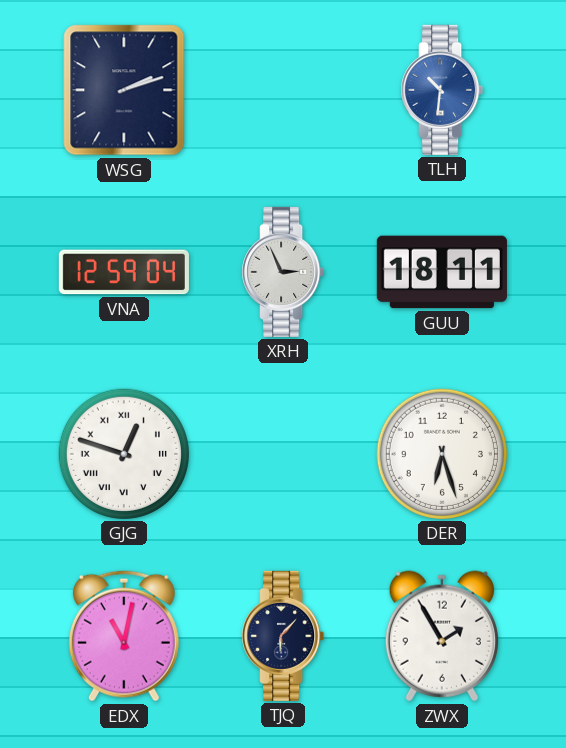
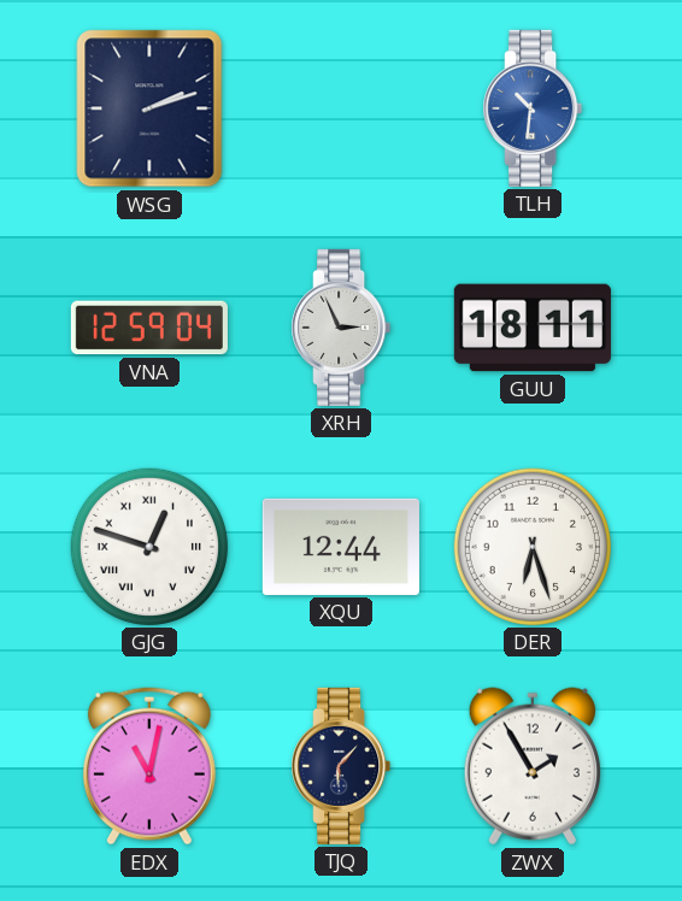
XQU: none -> 12:44 (341, 547)
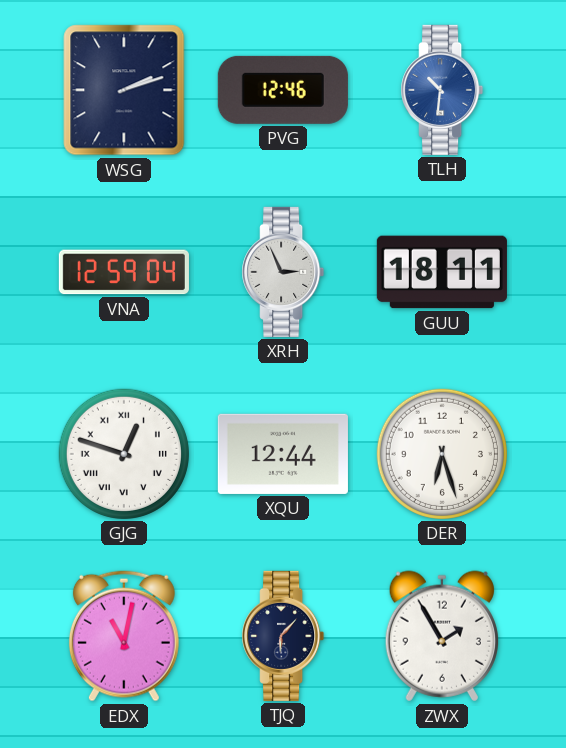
PVG: none -> 12:46 (283, 90)
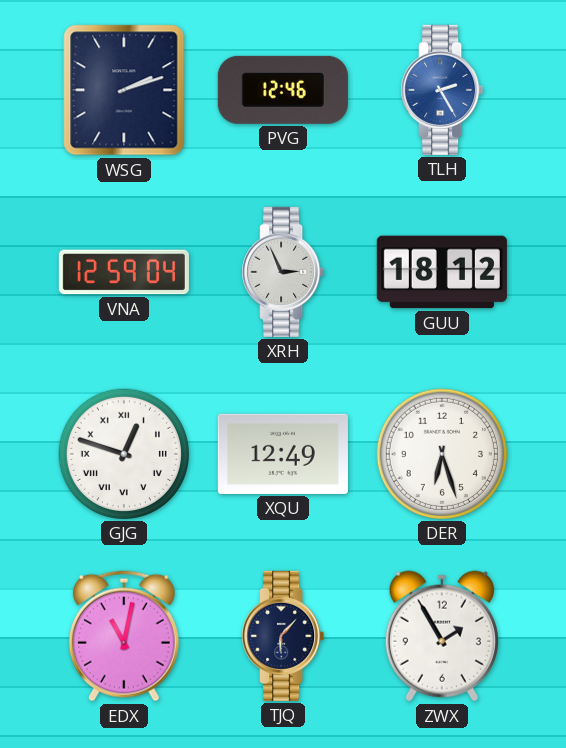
TLH: 10:31 -> 2:25 (442, 90)
GUU: 18:11 -> 18:12 (442, 272)
XQU: 12:44 -> 12:49 (283, 454)
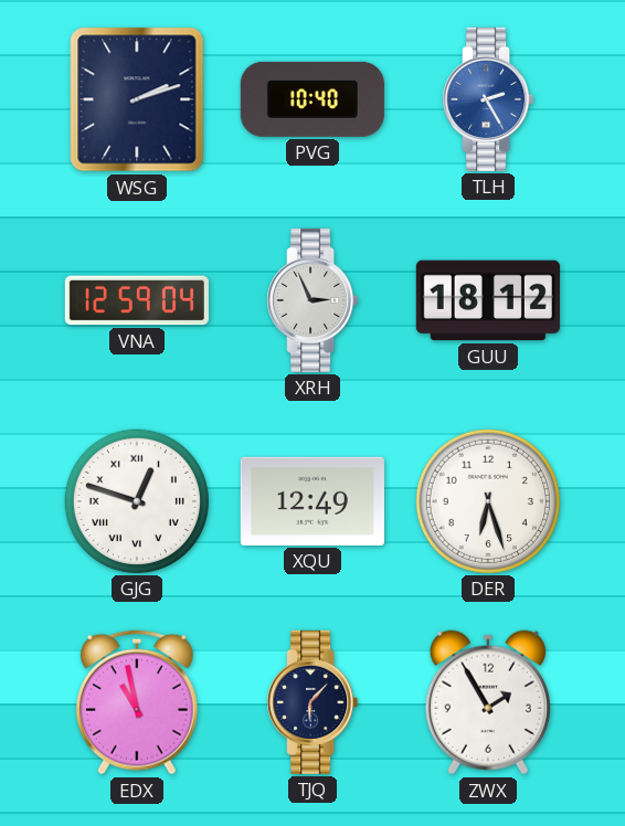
PVG: 12:46 -> 10:40 (312, 99)
EDX: 11:02 -> 10:58 (137, 702)
